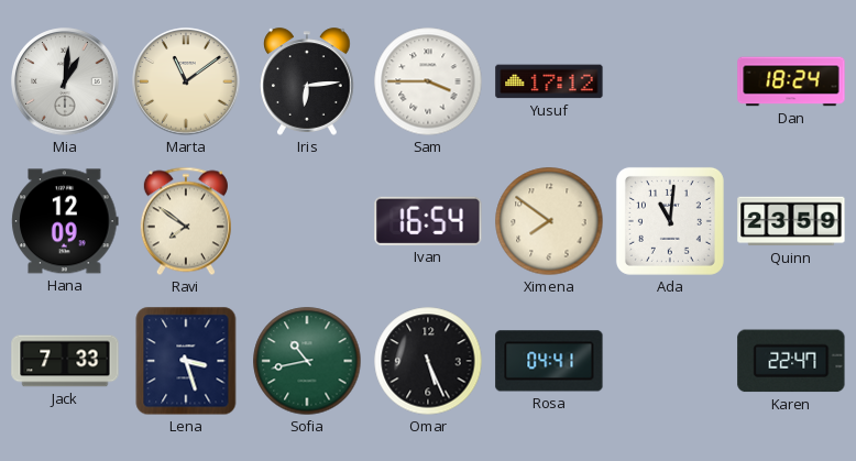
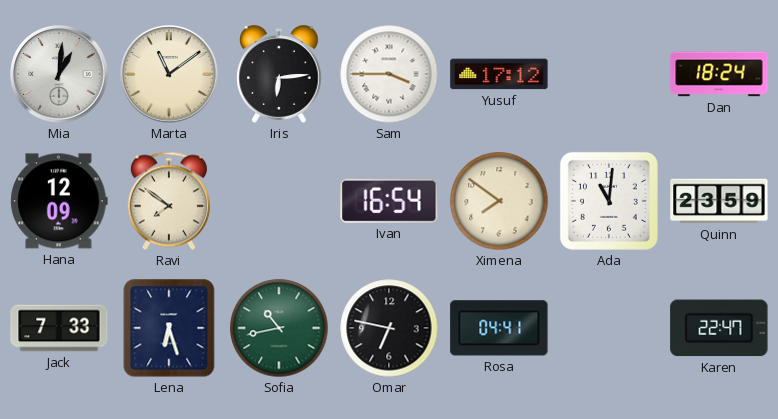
Lena: 3:27 -> 6:27 (169, 328)
Omar: 5:26 -> 6:47 (389, 328)
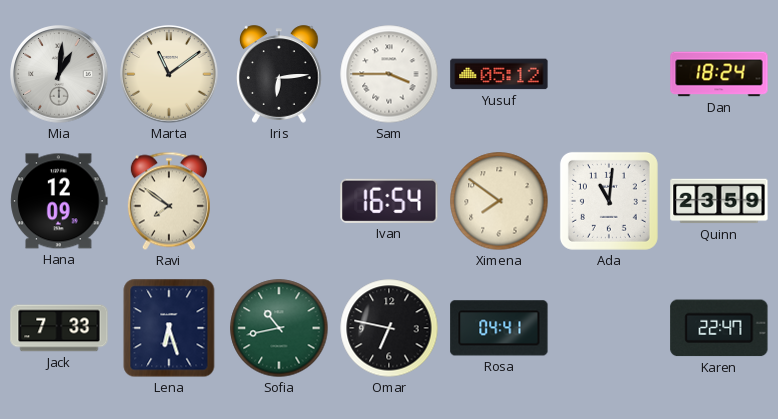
Yusuf: 17:12 -> 05:12 (499, 74)
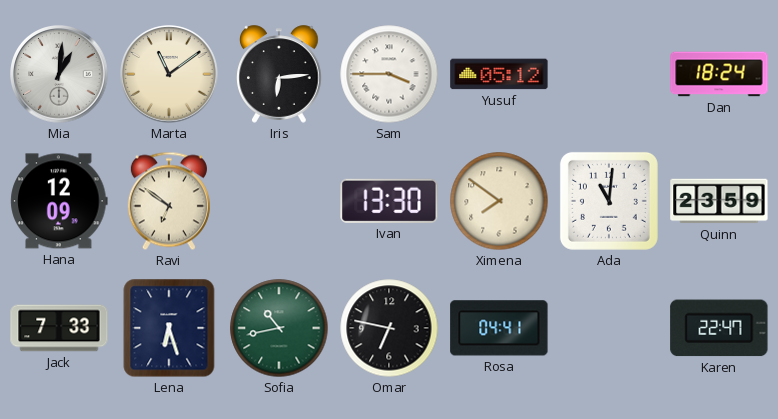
Ravi: 7:51 -> 6:51 (169, 201)
Ivan: 16:54 -> 13:30 (389, 201)
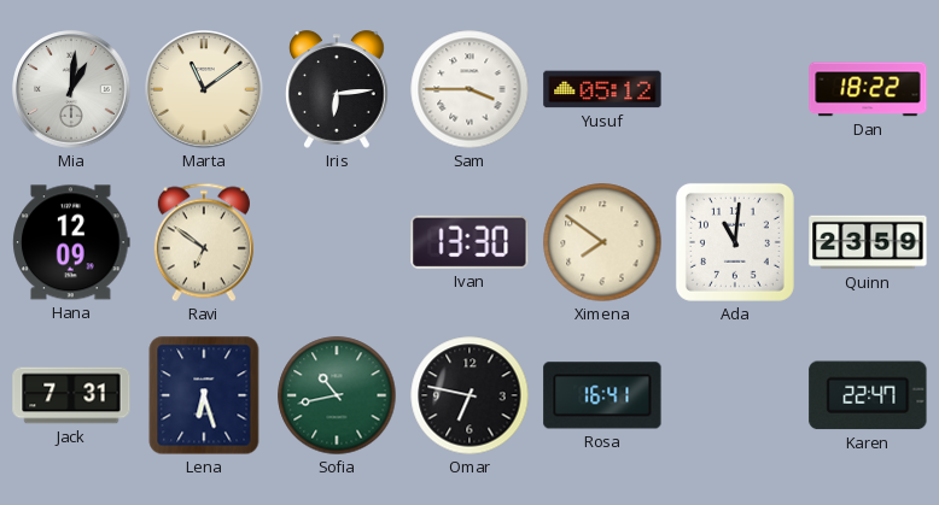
Dan: 18:24 -> 18:22 (868, 89)
Jack: 7:33 -> 7:31 (71, 395)
Rosa: 04:41 -> 16:41 (602, 395)
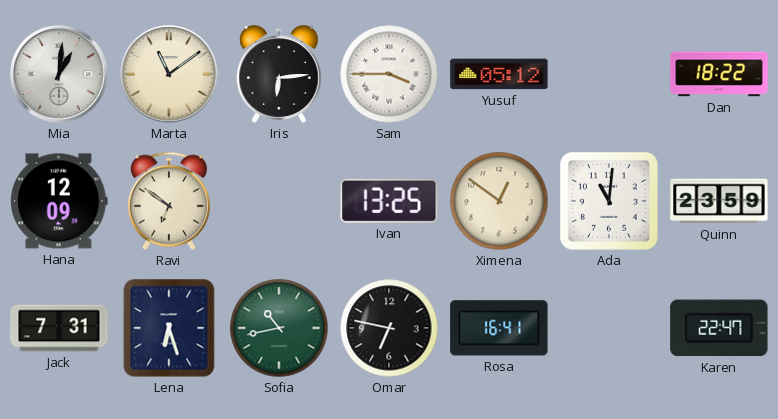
Ivan: 13:30 -> 13:25 (389, 201)
Ximena: 7:51 -> 12:51 (499, 201)
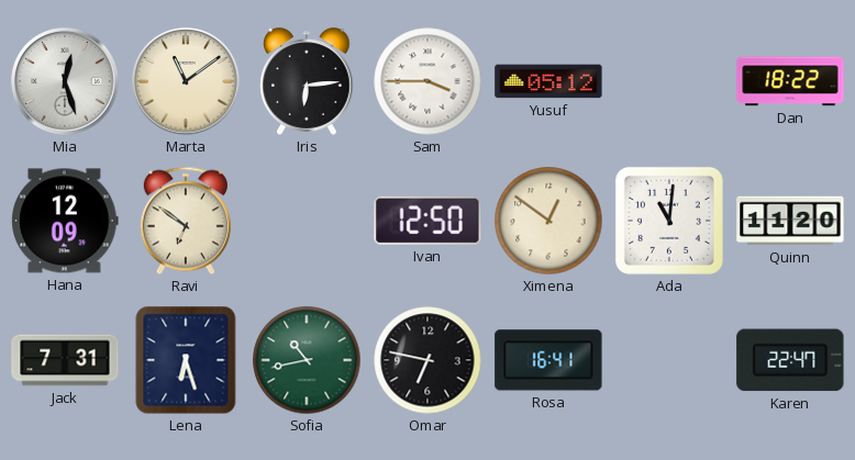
Mia: 1:01 -> 12:27 (65, 81)
Ivan: 13:25 -> 12:50 (427, 221)
Quinn: 23:59 -> 11:20 (790, 221)
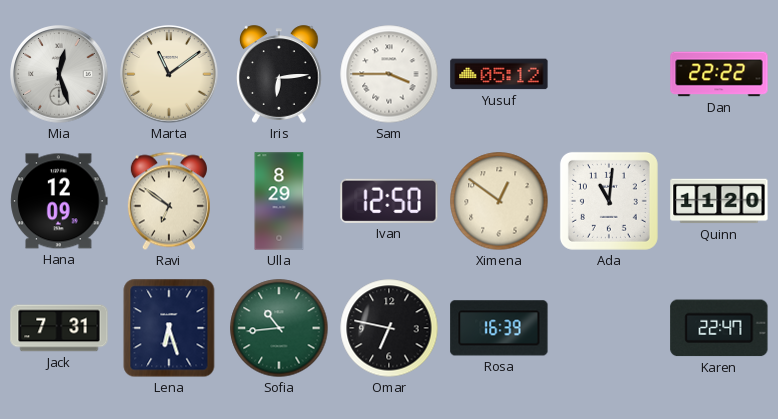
Dan: 18:22 -> 22:22 (719, 74)
Ulla: none -> 8:29 (279, 201)
Sofia: 10:43 -> 10:44 (279, 328)
Rosa: 16:41 -> 16:39 (499, 328)
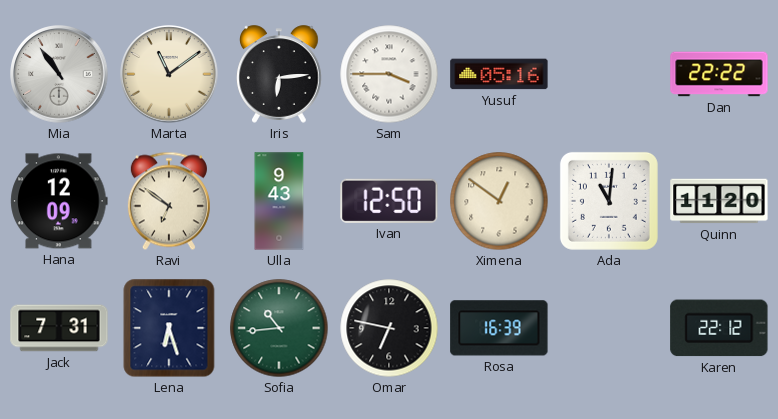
Mia: 12:27 -> 10:54 (59, 74)
Yusuf: 05:12 -> 05:16 (499, 74)
Ulla: 8:29 -> 9:43 (279, 201)
Karen: 22:47 -> 22:12 (719, 328)
